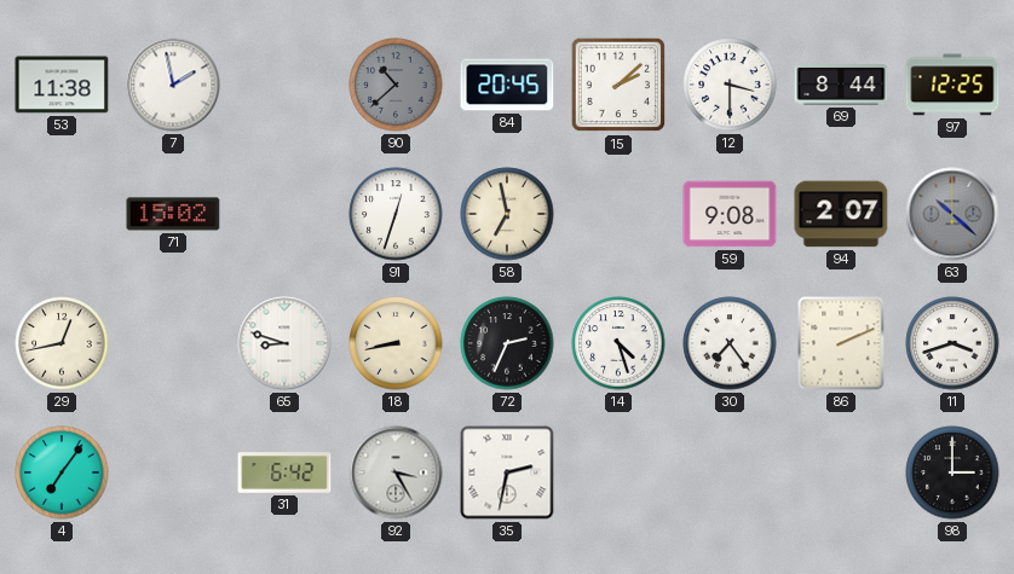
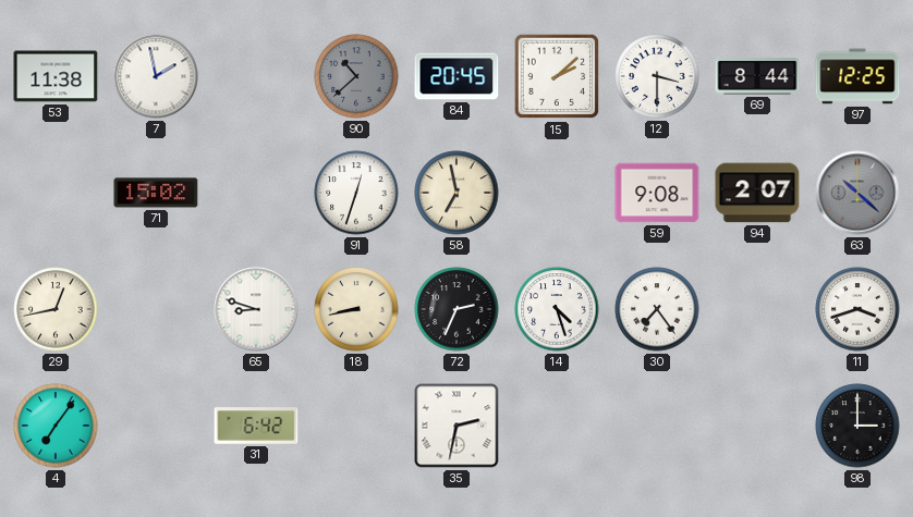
86: 2:11 -> none (841, 343)
92: 3:25 -> none (396, 472)
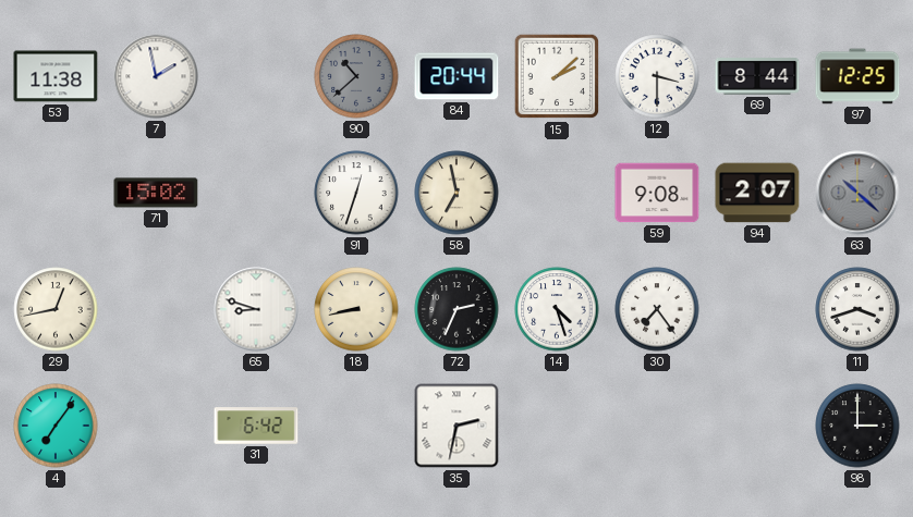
84: 20:45 -> 20:44 (456, 76)
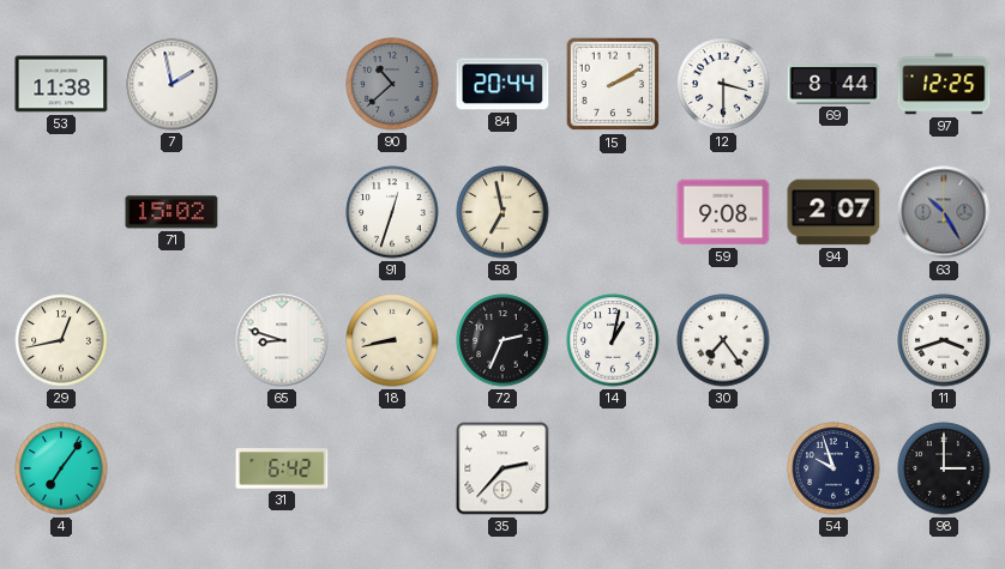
15: 2:08 -> 2:10 (613, 84)
63: 10:22 -> 10:25 (944, 212)
14: 4:27 -> 1:02 (613, 340)
35: 2:32 -> 2:37 (502, 468)
54: none -> 9:57 (834, 468)
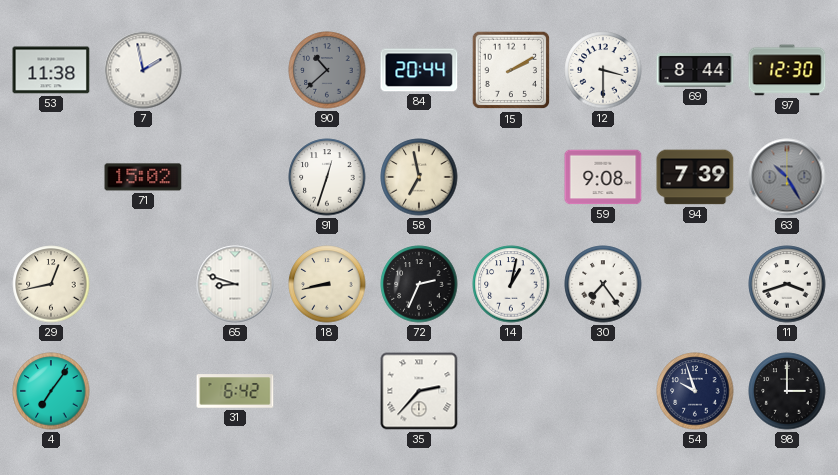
97: 12:25 -> 12:30 (787, 70)
94: 2:07 -> 7:39 (695, 177)
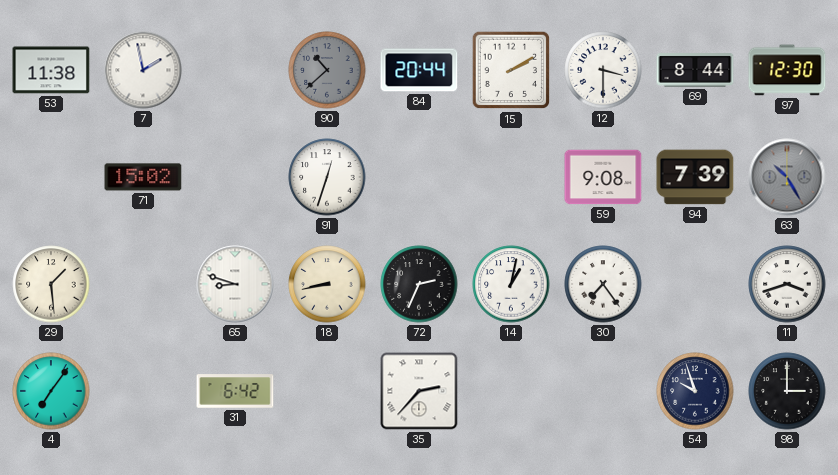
58: 6:58 -> none (419, 177)
29: 12:43 -> 1:29 (51, 284)
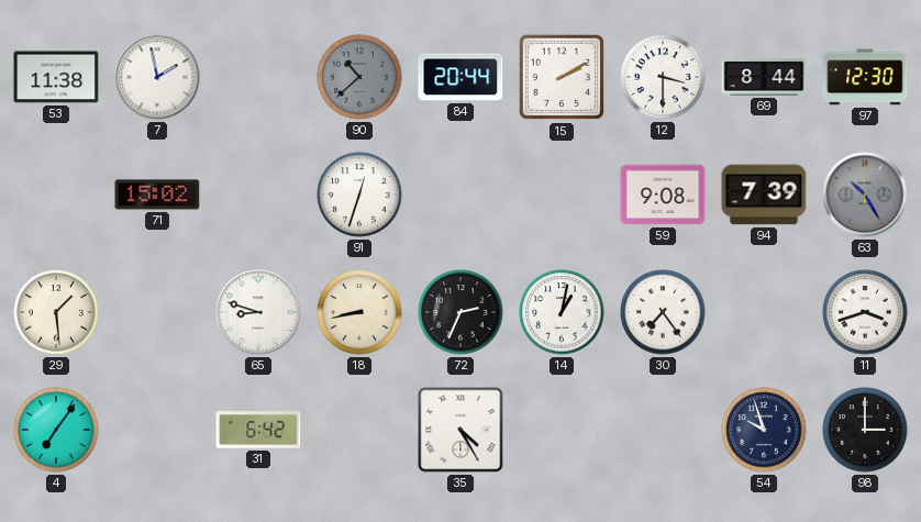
35: 2:37 -> 4:25 (460, 430)
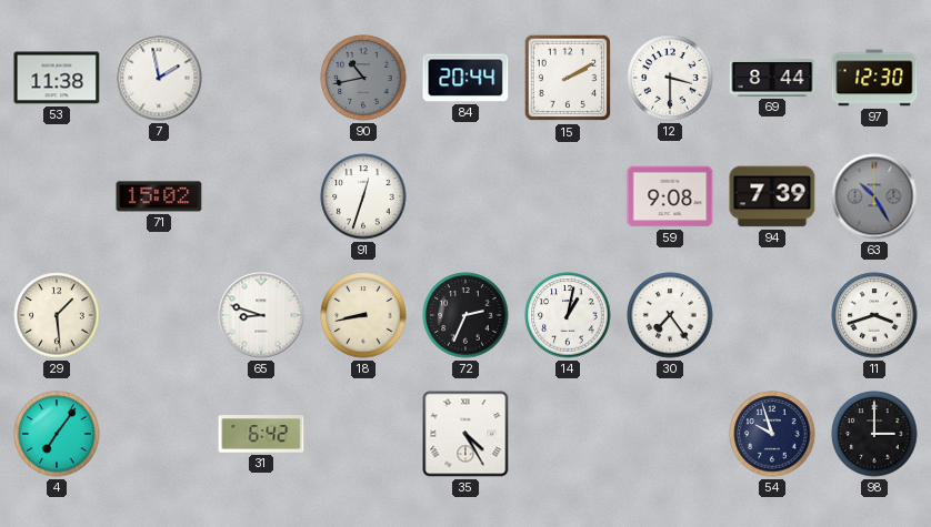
90: 10:38 -> 10:43 (363, 78)
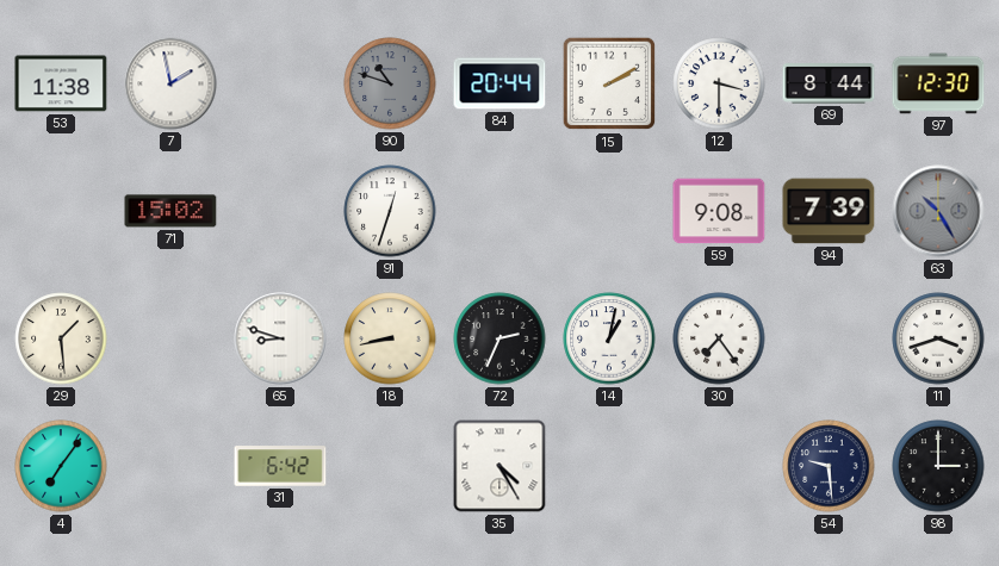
90: 10:43 -> 10:48 (390, 83)
54: 9:57 -> 9:29 (829, 466)
